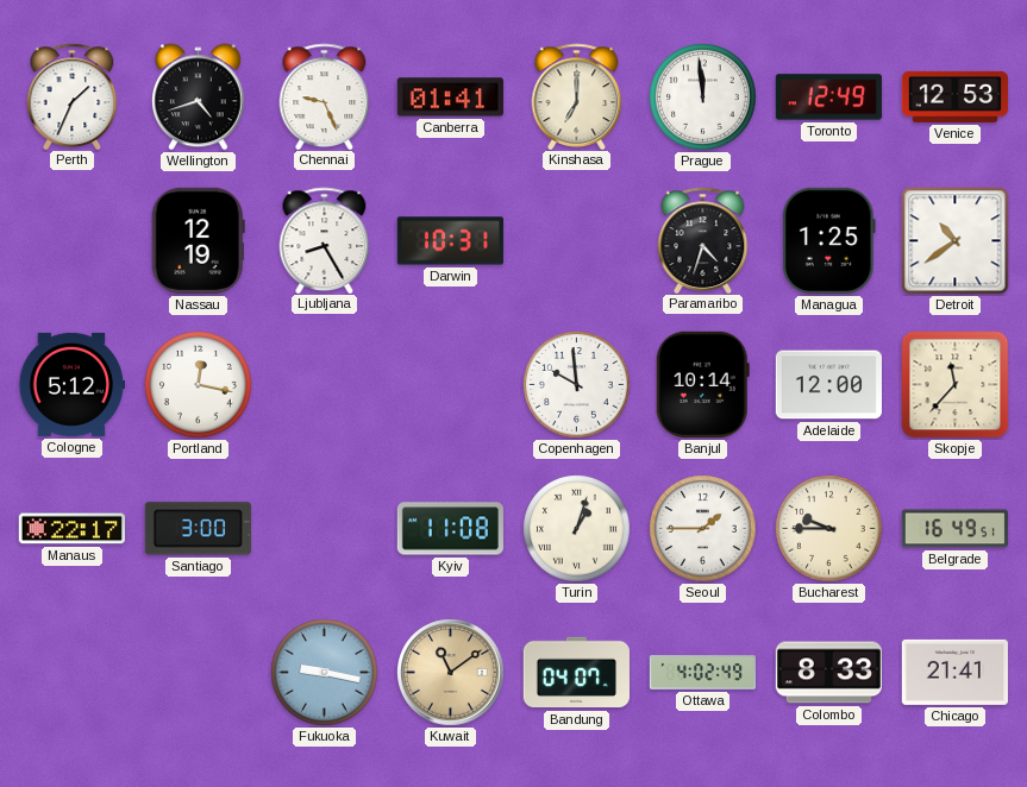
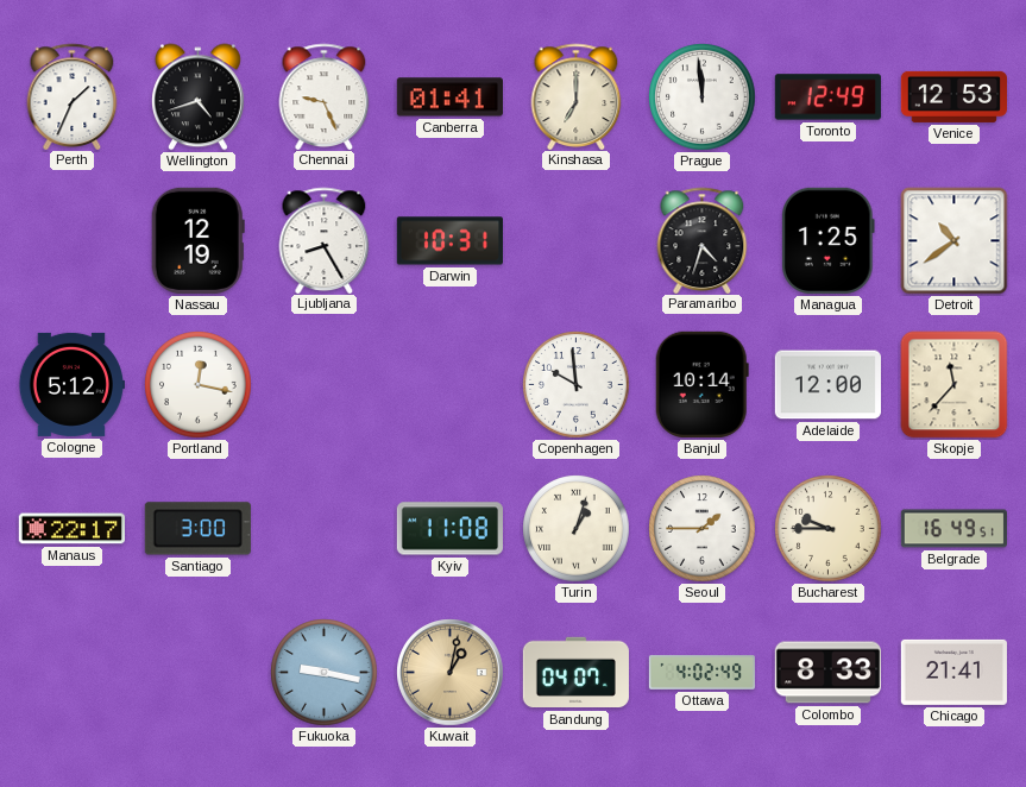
Kuwait: 11:09 -> 1:02 (451, 673)
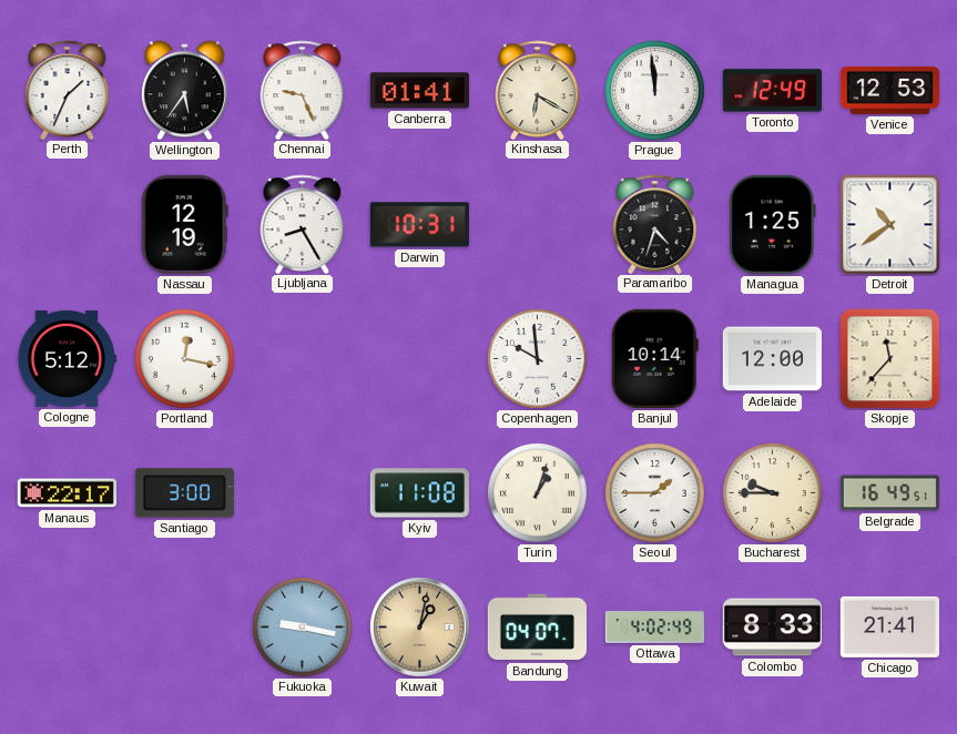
Wellington: 4:42 -> 5:36 (184, 91)
Kinshasa: 7:00 -> 6:20 (538, 90)
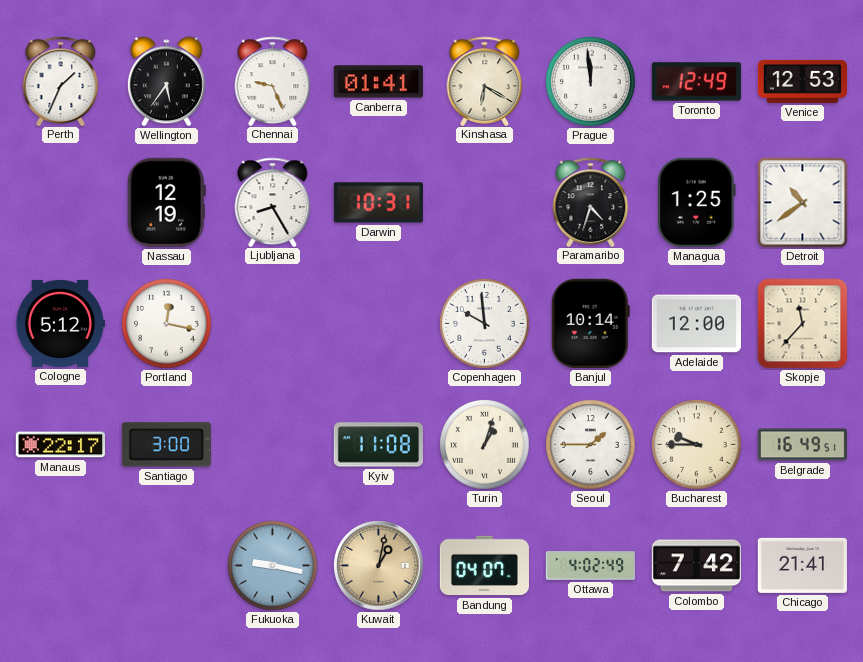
Colombo: 8:33 -> 7:42 (696, 566)
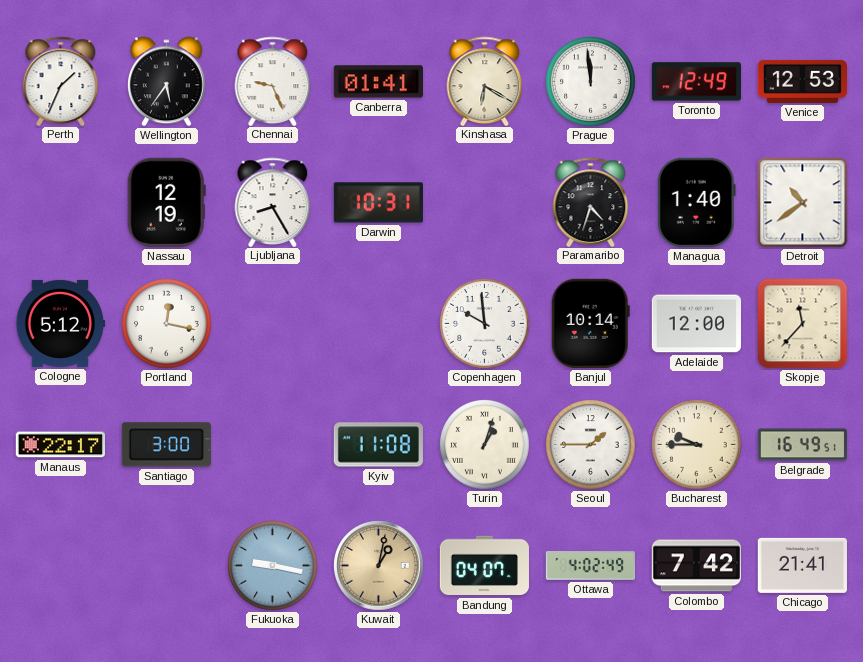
Managua: 1:25 -> 1:40 (697, 202)
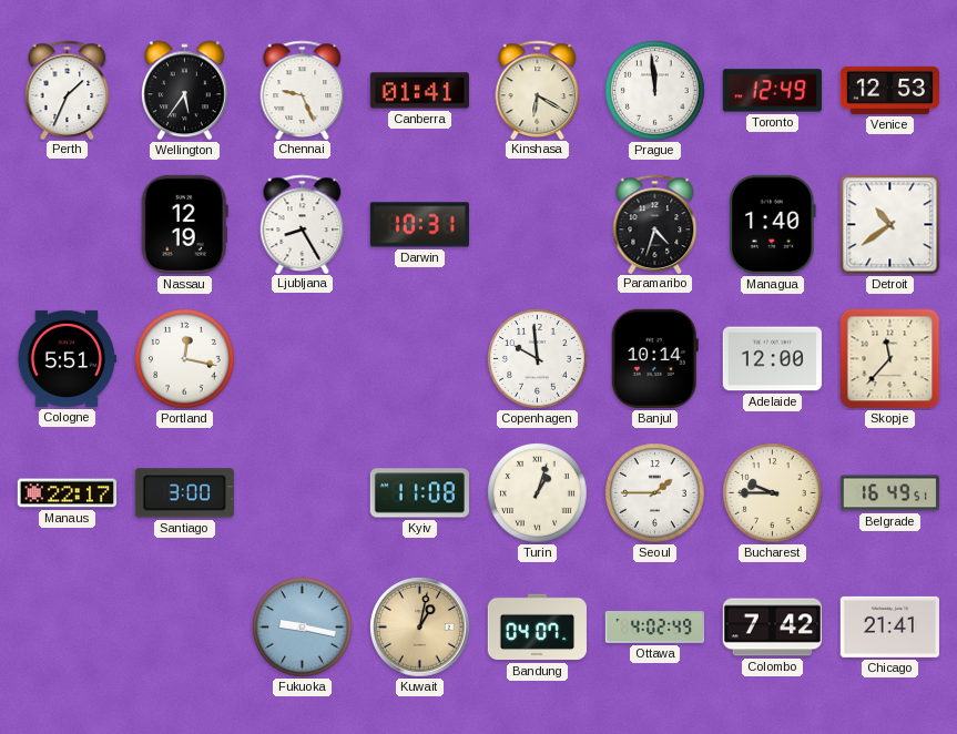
Cologne: 5:12 -> 5:51 (65, 358)
